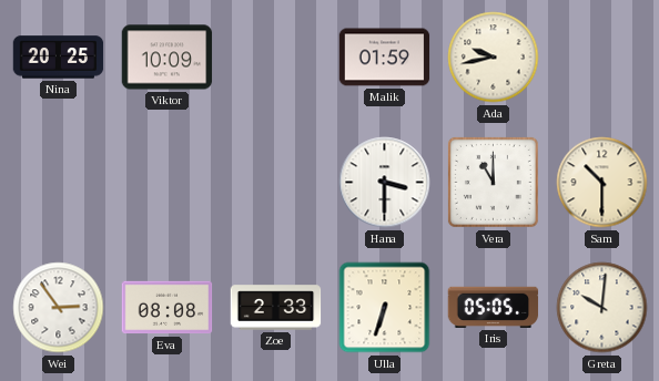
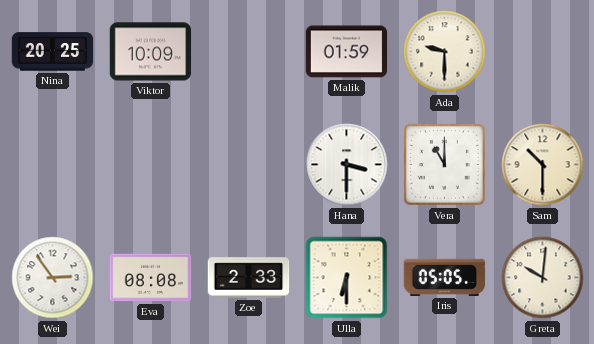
Ada: 9:43 -> 9:30 (445, 52)
Ulla: 6:33 -> 6:30 (347, 278)
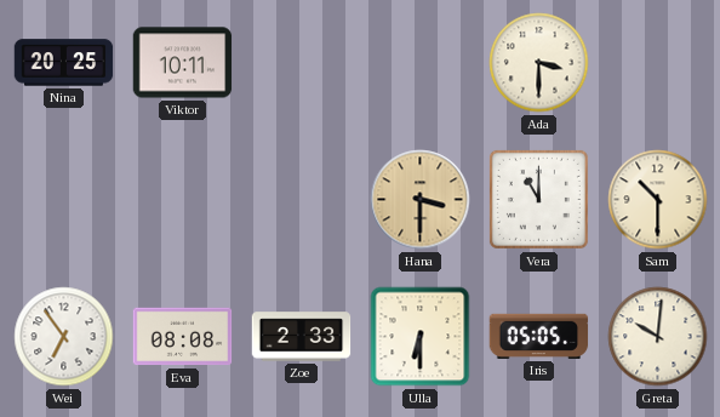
Viktor: 10:09 -> 10:11 (183, 63)
Malik: 01:59 -> none (347, 52)
Ada: 9:30 -> 3:30 (539, 63)
Hana dial: white -> champagne (421, 200)
Wei: 2:54 -> 6:54 (64, 337)
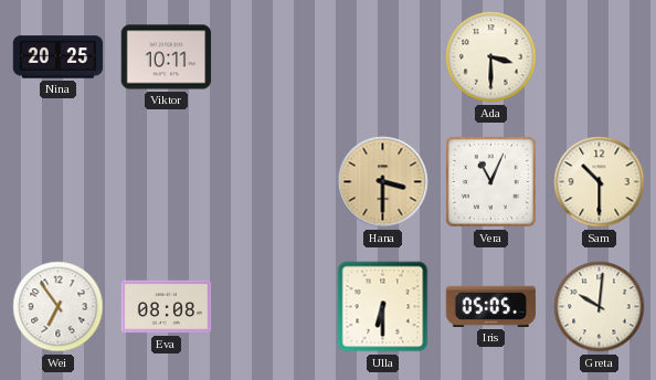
Vera: 11:00 -> 11:04 (490, 181)
Zoe: 2:33 -> none (302, 337)
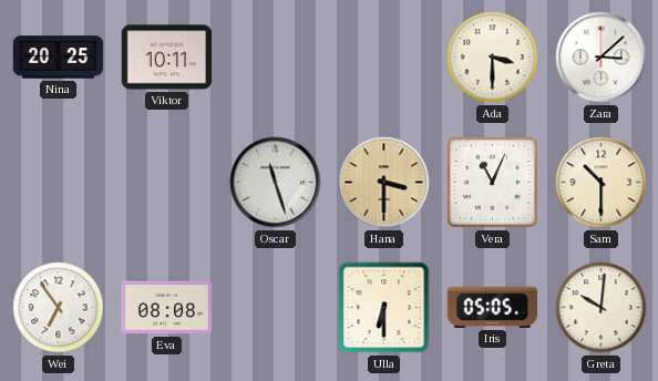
Zara: none -> 3:08 (602, 58)
Oscar: none -> 11:27 (276, 183)
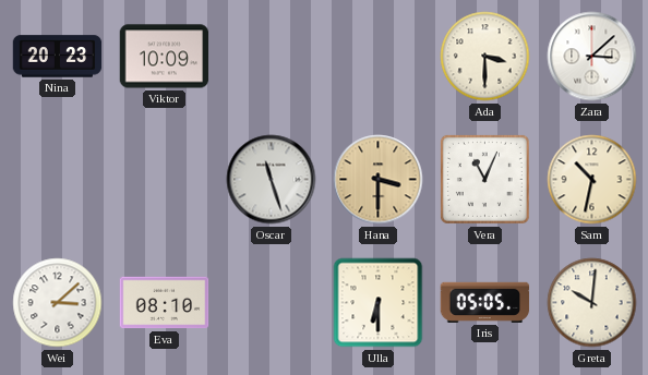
Nina: 20:25 -> 20:23 (58, 57)
Viktor: 10:11 -> 10:09 (165, 57)
Sam: 10:30 -> 10:32 (592, 180)
Wei: 6:54 -> 3:08 (58, 303)
Eva: 08:08 -> 08:10 (165, 303)
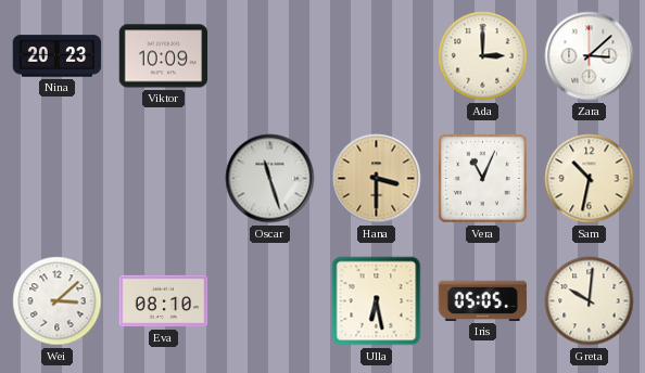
Ada: 3:30 -> 3:00 (483, 56)
Ulla: 6:30 -> 6:28 (377, 301)
